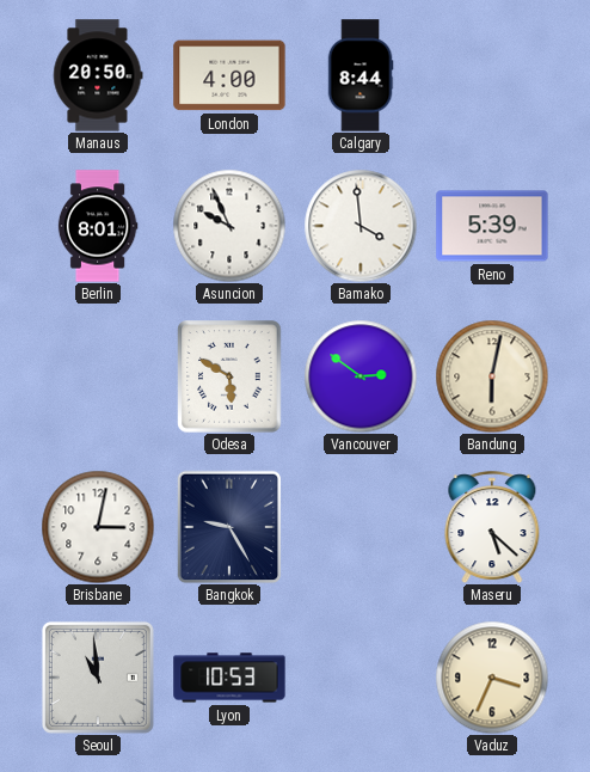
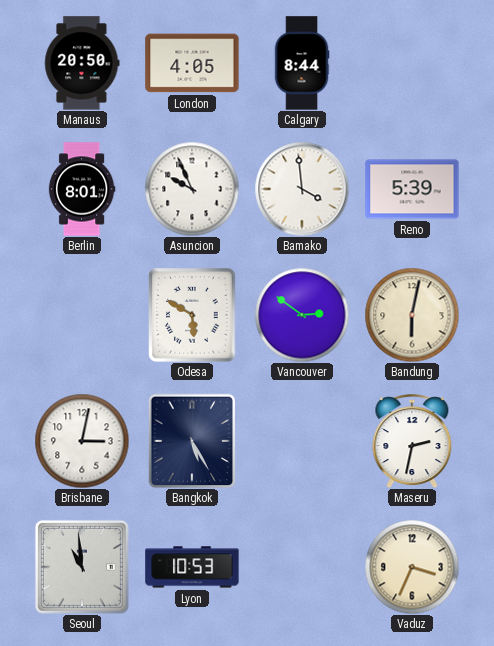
London: 4:00 -> 4:05 (192, 63)
Bangkok: 9:25 -> 5:25 (192, 441)
Maseru: 5:22 -> 2:32 (412, 441)
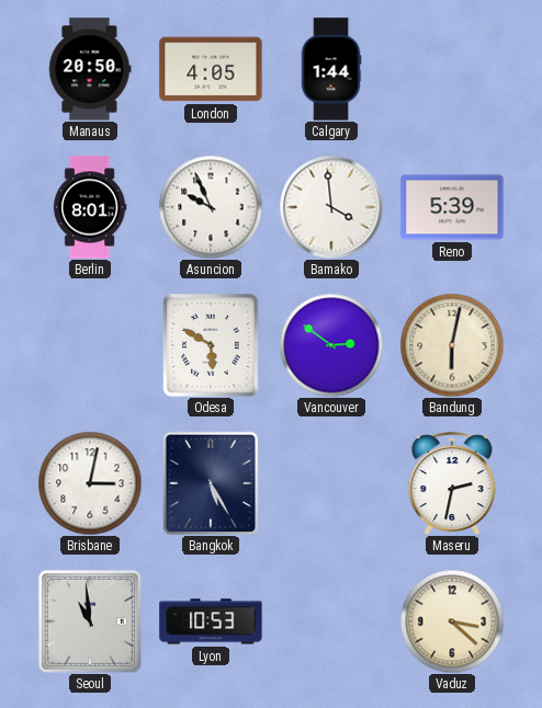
Calgary: 8:44 -> 1:44 (331, 69)
Vaduz: 3:34 -> 3:22 (452, 621)
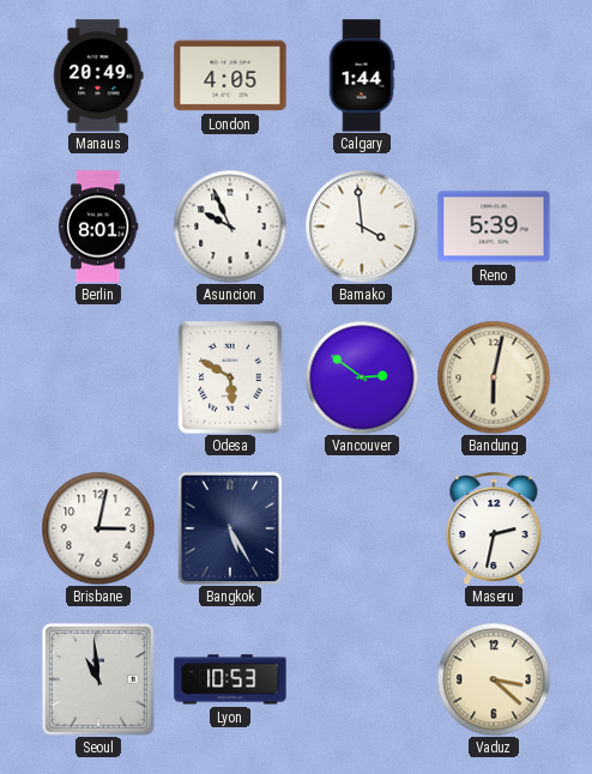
Manaus: 20:50 -> 20:49 (98, 75)
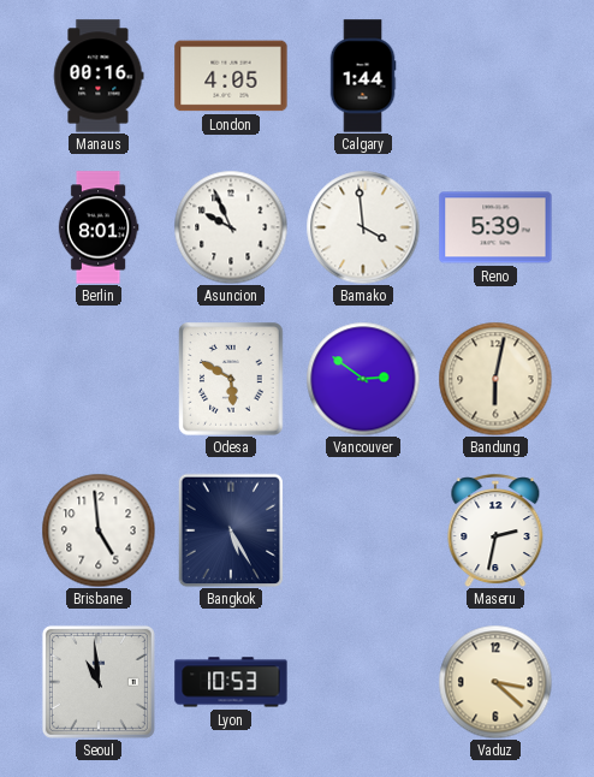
Manaus: 20:49 -> 00:16 (99, 76)
Brisbane: 3:02 -> 4:59 (99, 530)
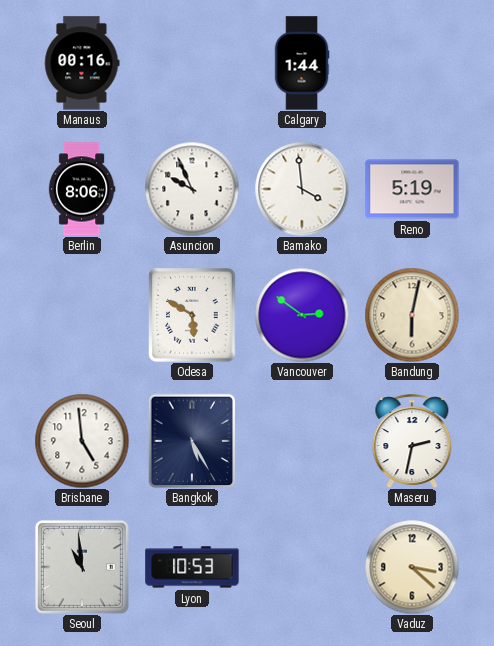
London: 4:05 -> none (231, 76)
Berlin: 8:01 -> 8:06 (82, 189)
Reno: 5:39 -> 5:19 (412, 189)
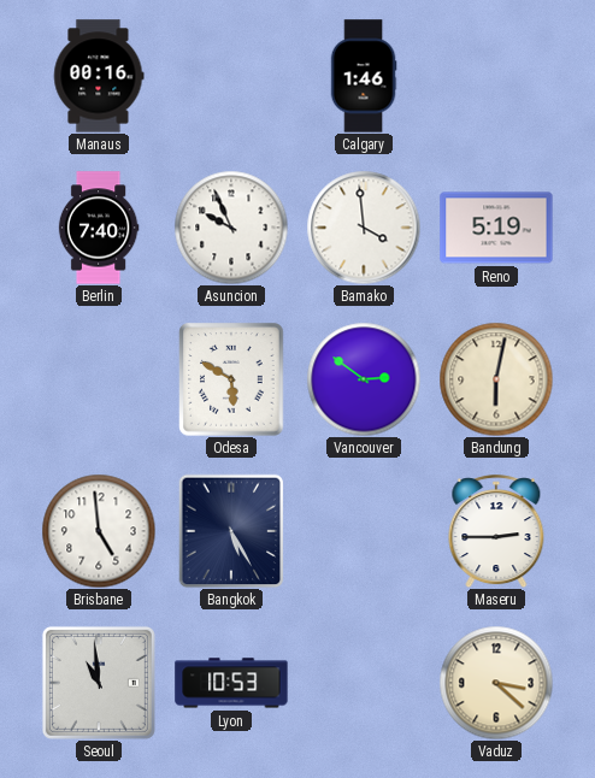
Calgary: 1:44 -> 1:46 (364, 76)
Berlin: 8:06 -> 7:40 (99, 228)
Maseru: 2:32 -> 2:45 (496, 531)
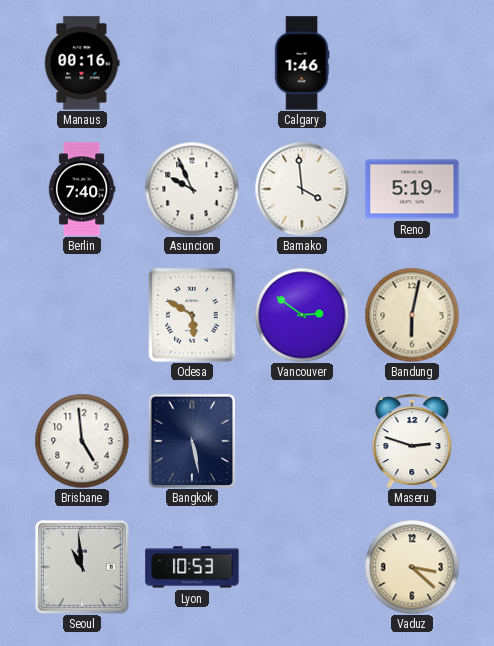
Bangkok: 5:25 -> 5:28 (192, 441)
Maseru: 2:45 -> 2:48 (412, 441)
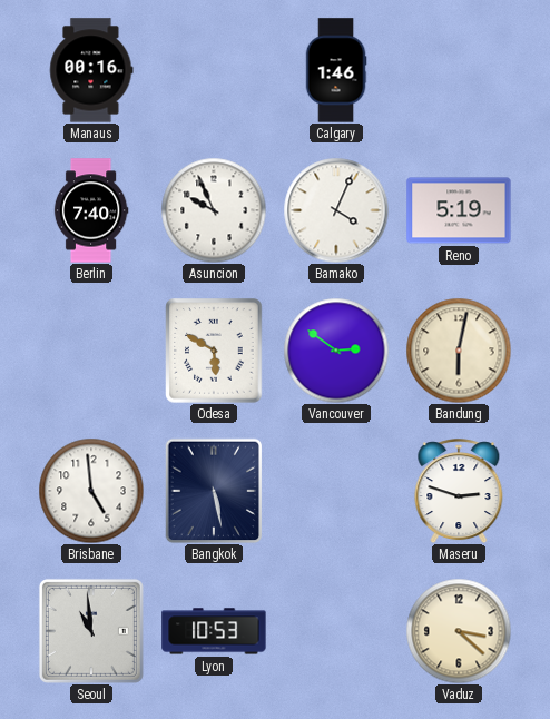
Bamako: 3:59 -> 4:04 (336, 210)
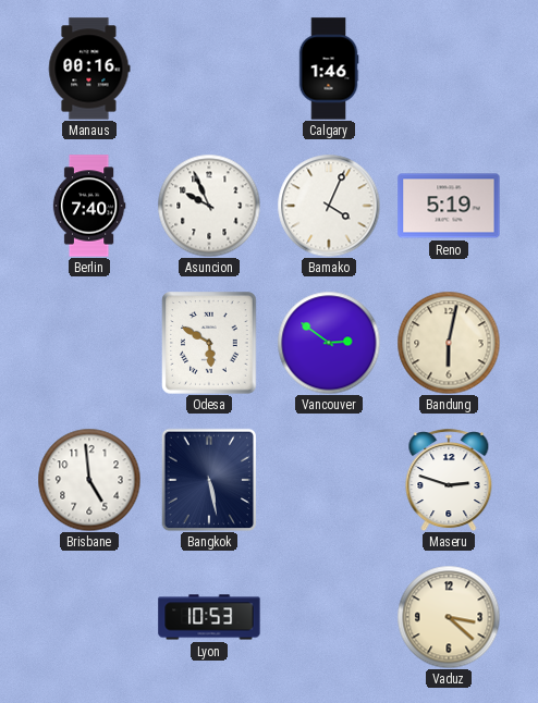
Seoul: 10:59 -> none (91, 631)
